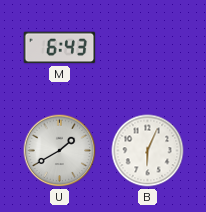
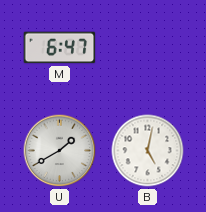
M: 6:43 -> 6:47 (60, 48)
B: 6:04 -> 5:02 (148, 151)
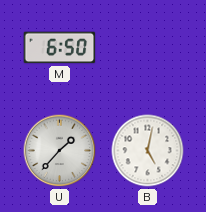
M: 6:47 -> 6:50 (60, 48)
U: 1:40 -> 1:37 (60, 151)
